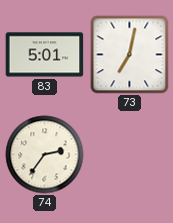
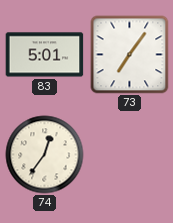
73: 7:02 -> 7:06 (130, 55)
74: 2:36 -> 12:36 (45, 155)
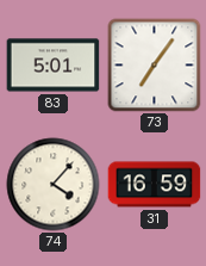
74: 12:36 -> 4:07 (54, 185)
31: none -> 16:59 (155, 185)
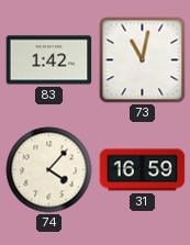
83: 5:01 -> 1:42 (49, 60)
73: 7:06 -> 11:02 (143, 60)
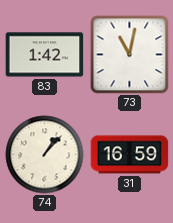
74: 4:07 -> 1:07 (45, 155)
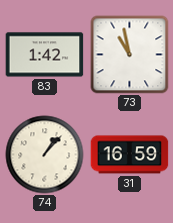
73: 11:02 -> 10:58 (130, 55)
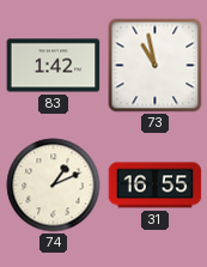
74: 1:07 -> 1:11 (54, 186)
31: 16:59 -> 16:55 (156, 186)
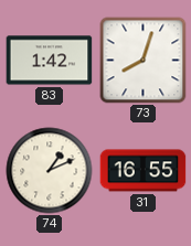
73: 10:58 -> 8:03 (144, 61)
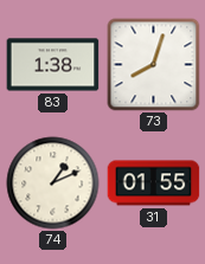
83: 1:42 -> 1:38 (53, 65)
31: 16:55 -> 01:55 (154, 183)
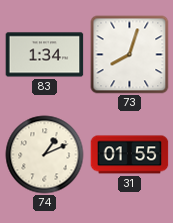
83: 1:38 -> 1:34 (45, 55)
